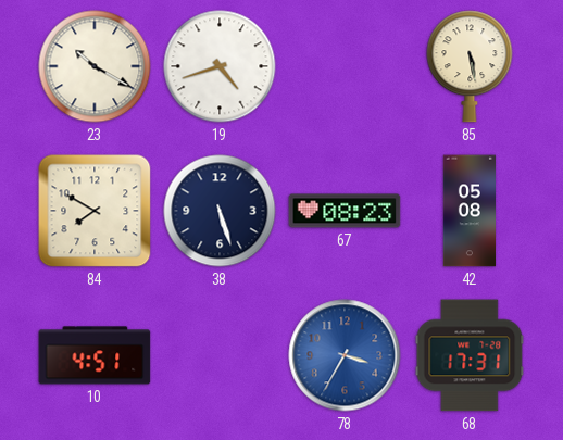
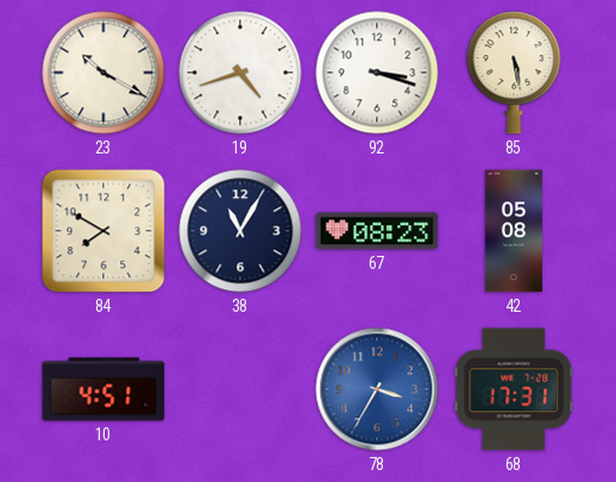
92: none -> 3:18 (377, 73)
38: 5:27 -> 11:05 (240, 231)
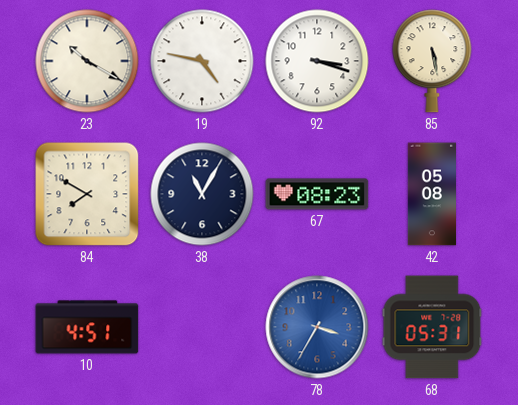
19: 4:42 -> 4:47 (202, 61)
68: 17:31 -> 05:31 (432, 327)
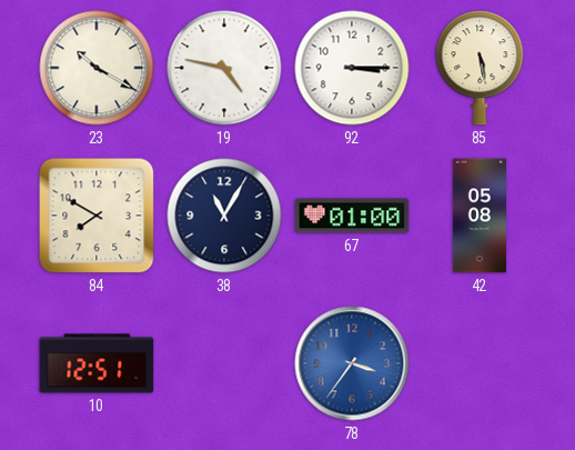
92: 3:18 -> 3:15 (352, 68)
67: 08:23 -> 01:00 (352, 216)
10: 4:51 -> 12:51 (97, 363)
78: 3:35 -> 3:36 (352, 363)
68: 05:31 -> none (432, 327)
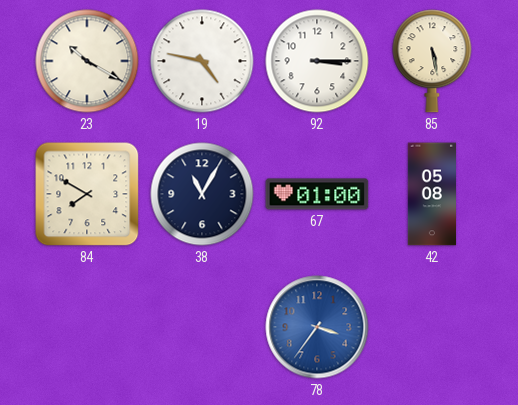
10: 12:51 -> none (97, 363)
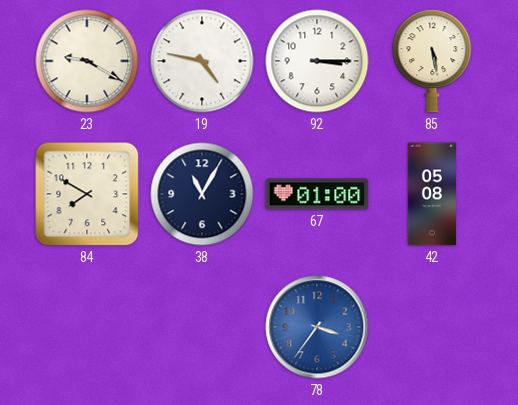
23: 10:20 -> 9:20 (87, 61)
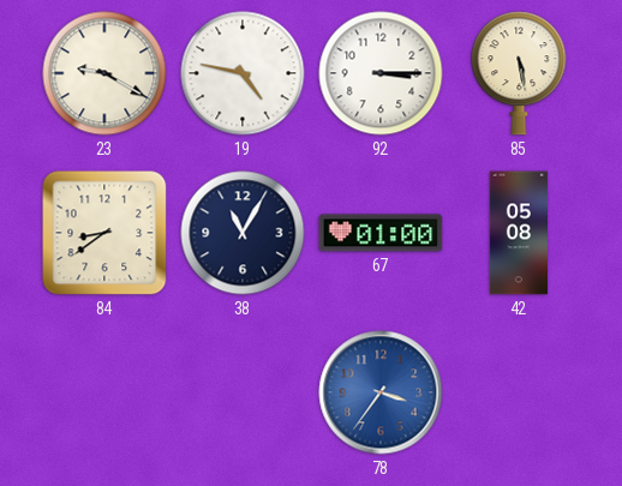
84: 7:50 -> 8:39 (104, 233)
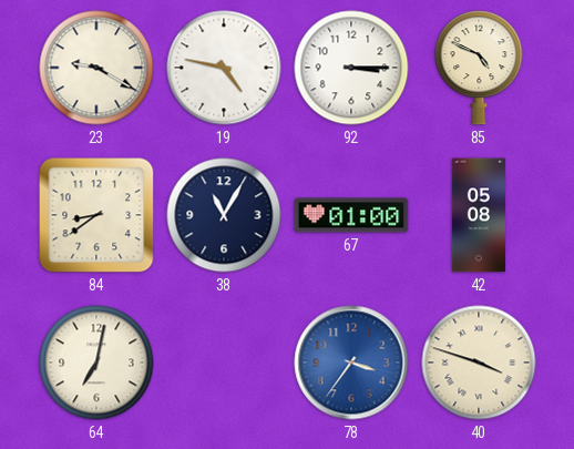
85: 5:28 -> 4:49 (479, 68)
64: none -> 7:02 (96, 363)
40: none -> 3:48 (479, 363)
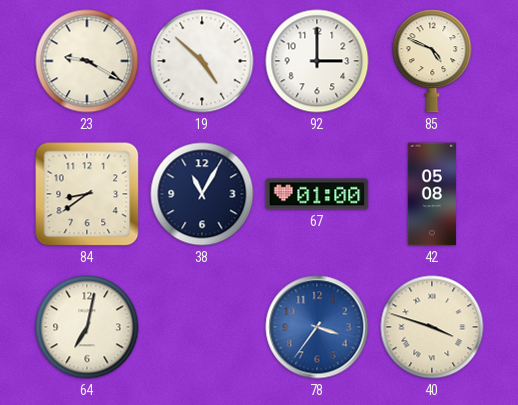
19: 4:47 -> 4:52 (202, 61)
92: 3:15 -> 3:00 (317, 61)
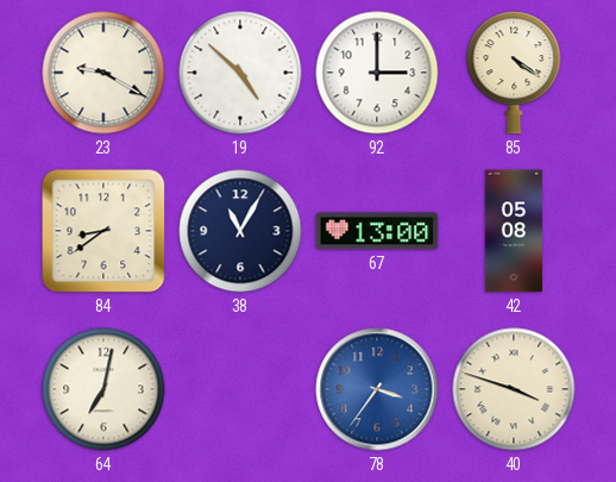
85: 4:49 -> 4:21 (514, 73)
67: 01:00 -> 13:00 (377, 231)
